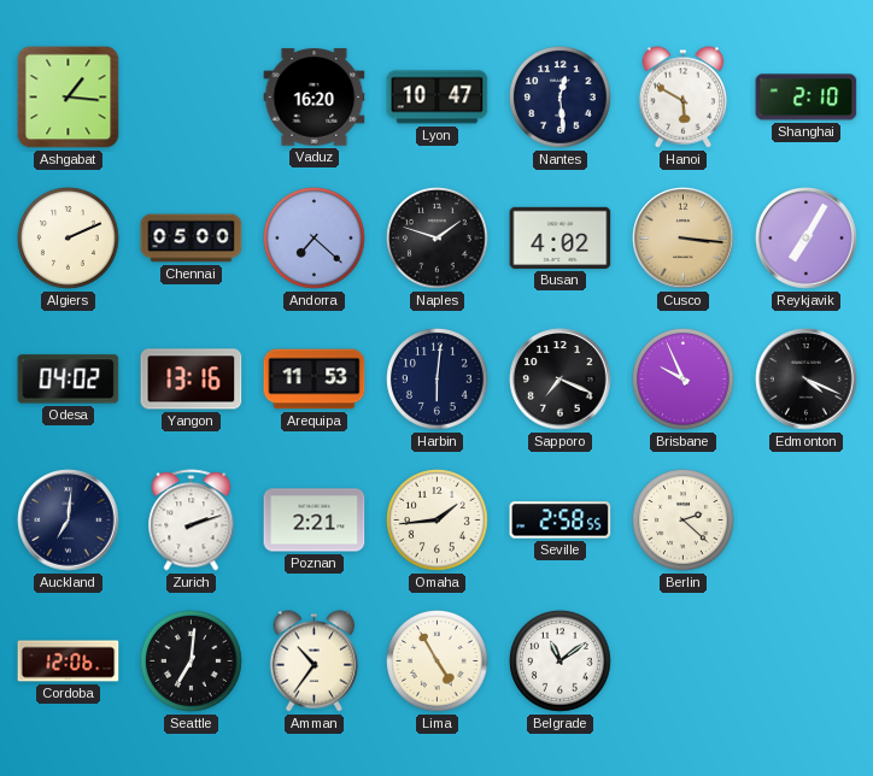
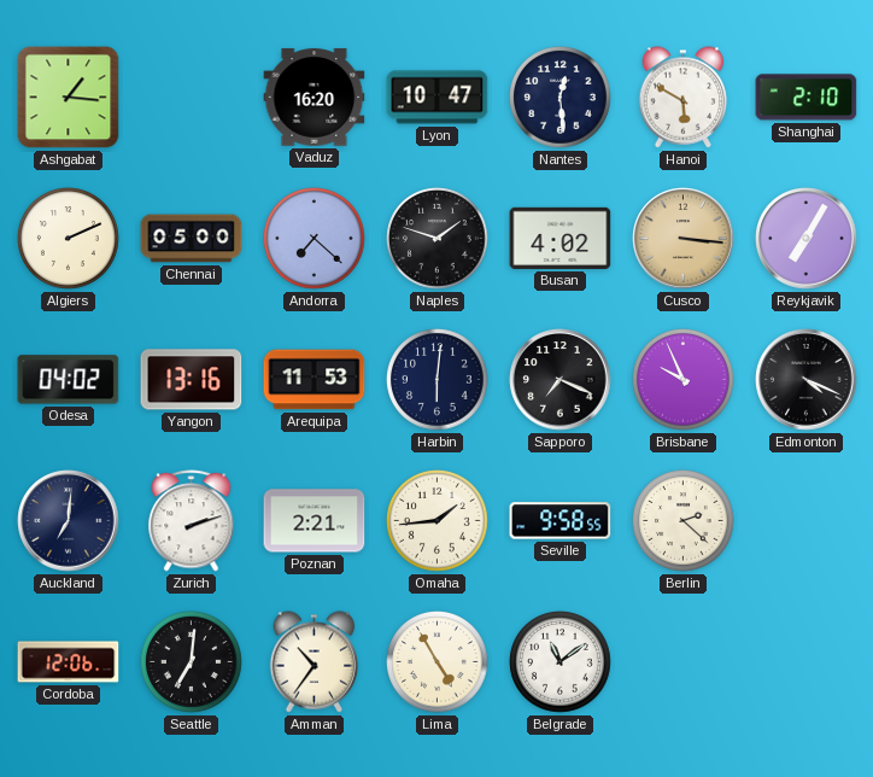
Seville: 2:58 -> 9:58 (561, 521)
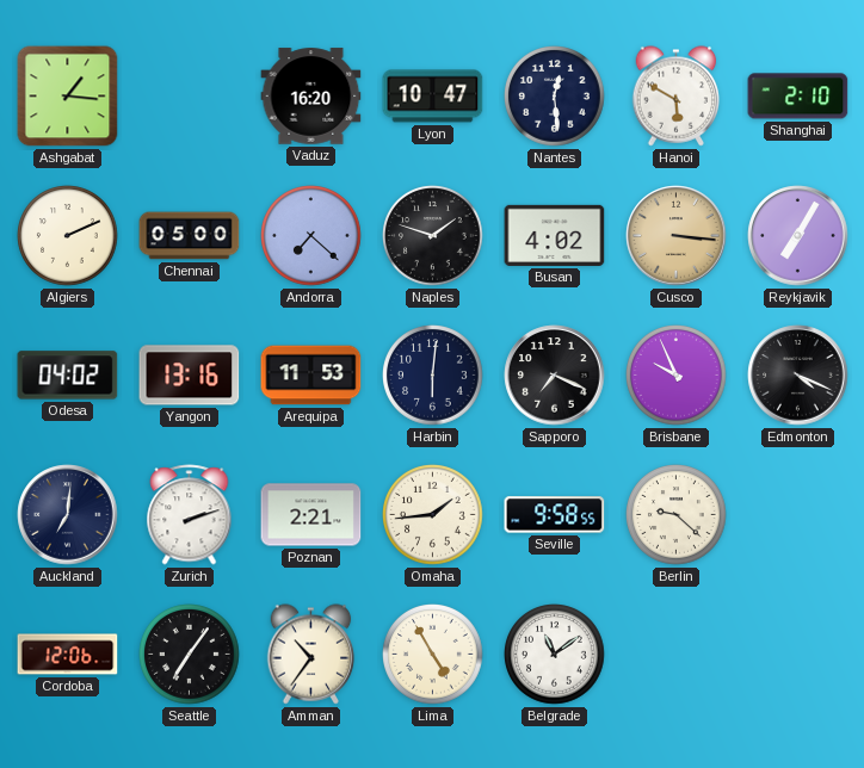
Berlin: 2:22 -> 9:22 (677, 515)
Seattle: 7:01 -> 7:06 (190, 655)
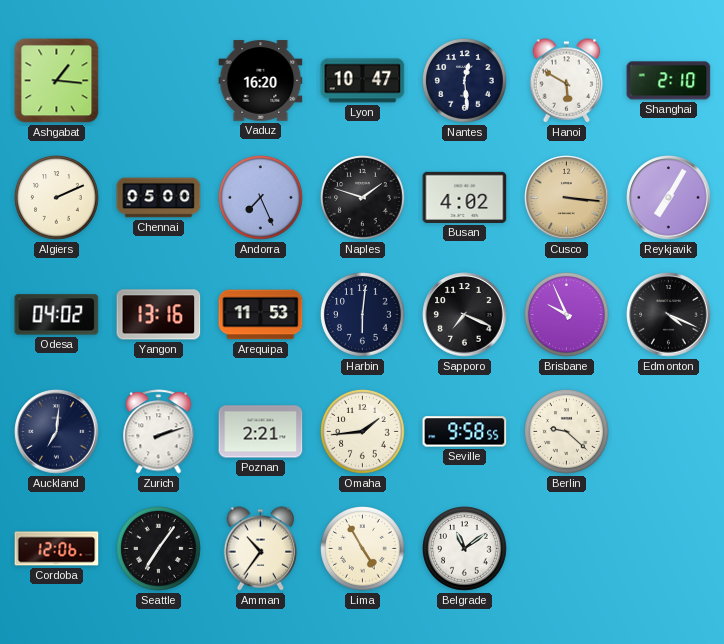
Andorra: 7:22 -> 7:26 (261, 198)
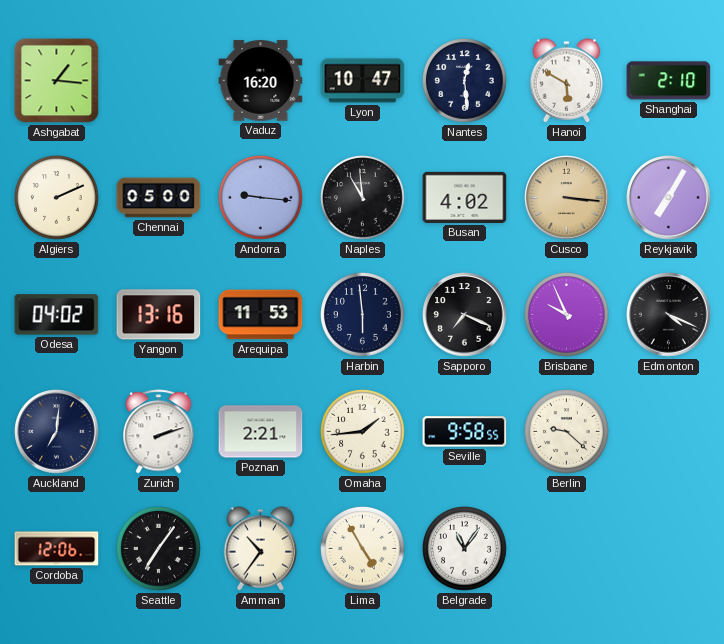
Andorra: 7:26 -> 9:16 (261, 198)
Naples: 1:48 -> 10:59 (363, 198)
Harbin: 6:01 -> 5:59 (363, 315)
Belgrade: 11:09 -> 11:06 (465, 549)
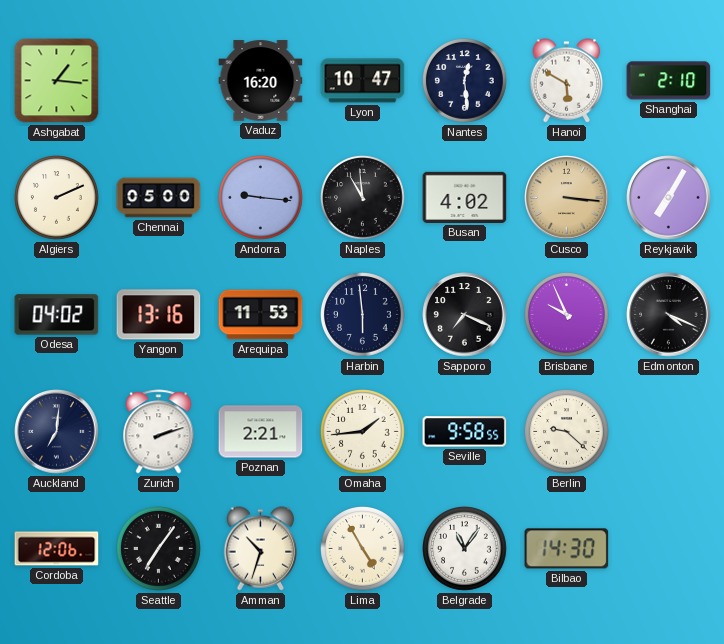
Amman: 10:36 -> 10:33 (261, 549)
Bilbao: none -> 14:30 (567, 549)
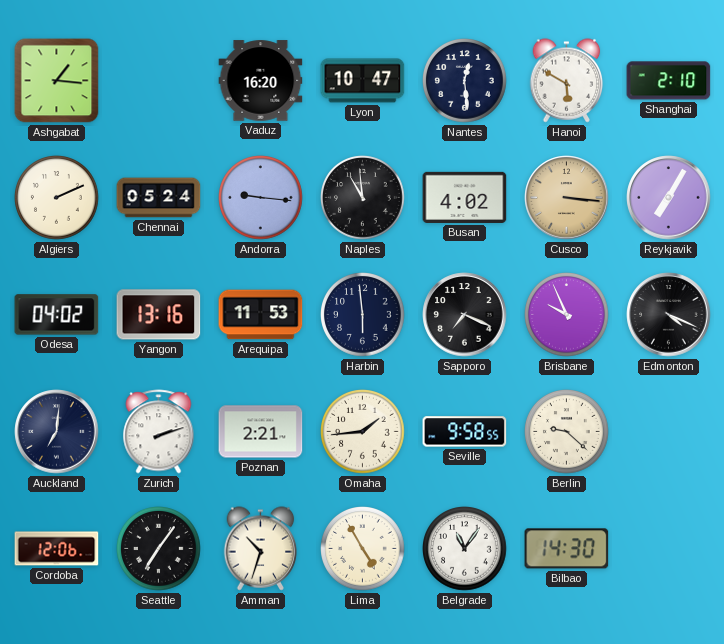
Chennai: 05:00 -> 05:24 (159, 198)
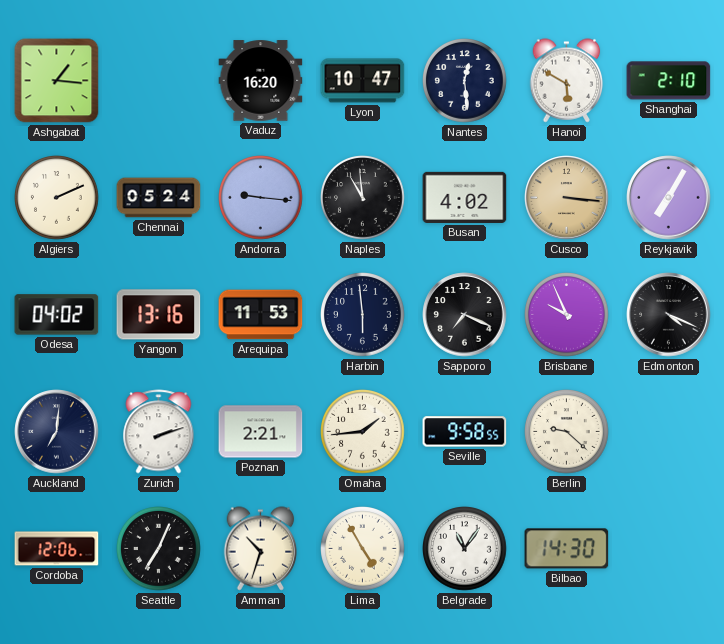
Seattle: 7:06 -> 7:04 (159, 549)
